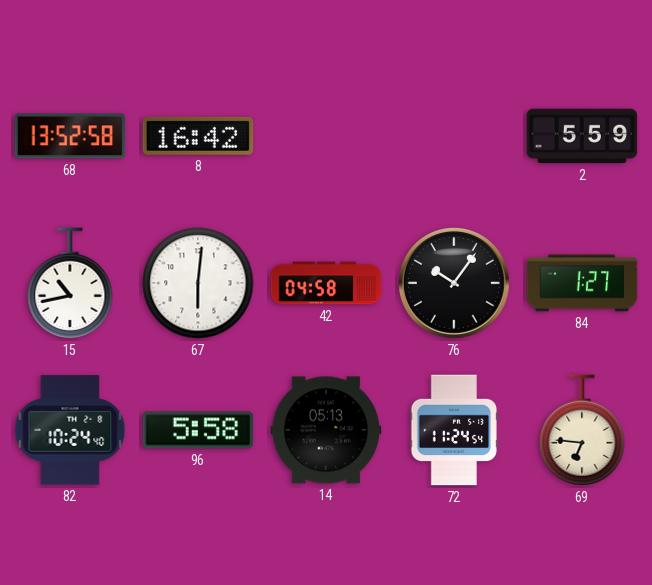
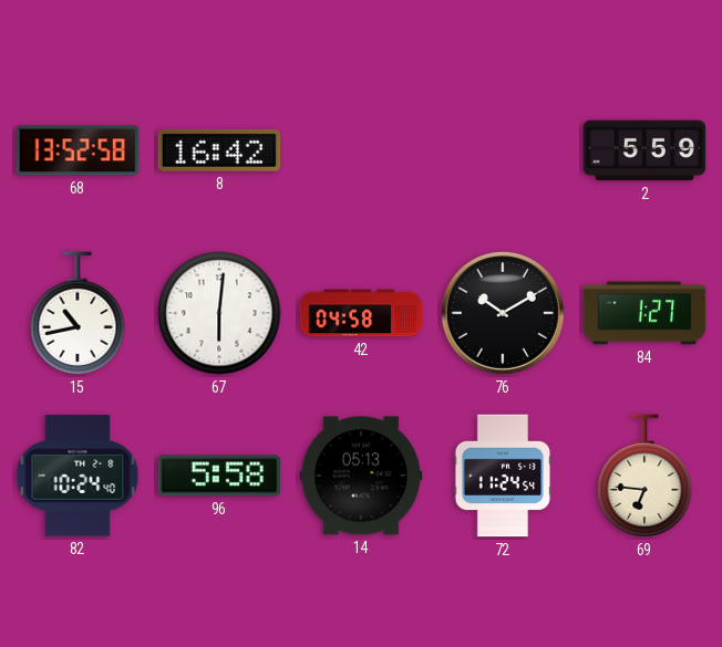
76: 10:06 -> 10:10 (503, 313)
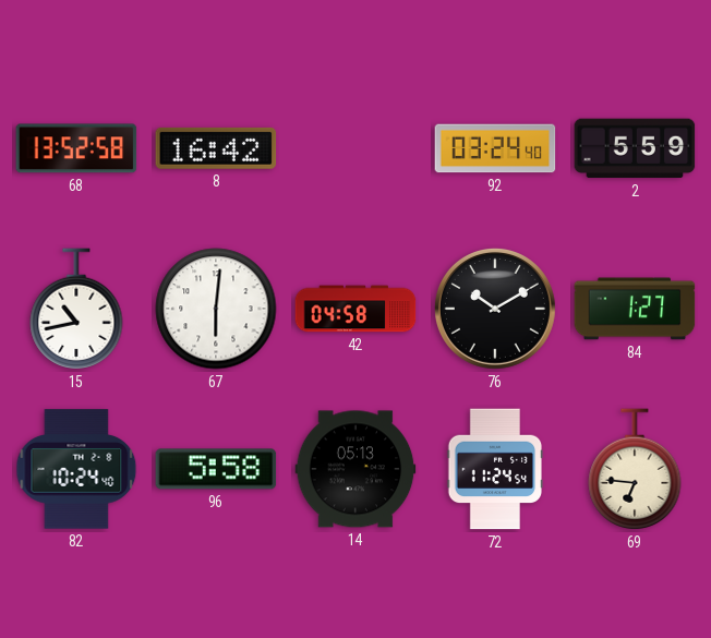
92: none -> 03:24 (495, 148)
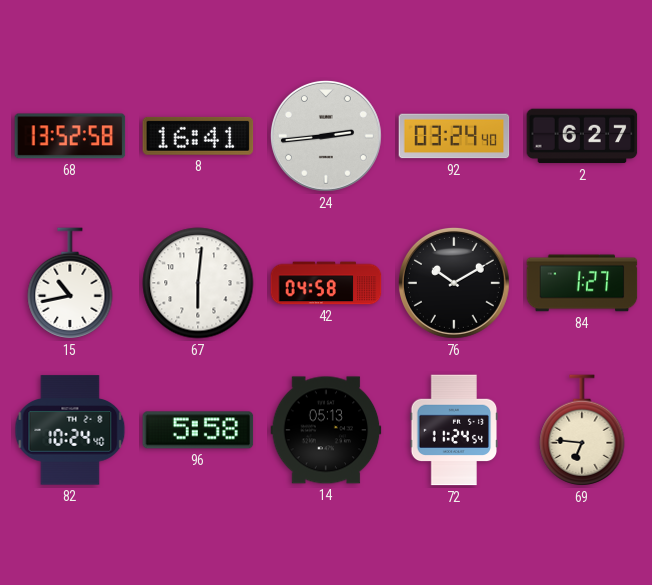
8: 16:42 -> 16:41 (198, 136)
24: none -> 2:44 (326, 136)
2: 5:59 -> 6:27 (582, 136)
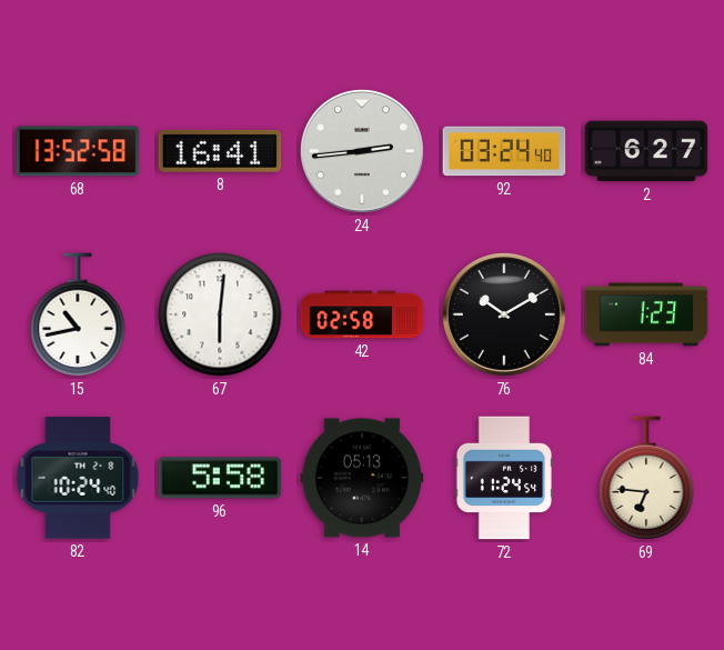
42: 04:58 -> 02:58 (362, 314)
84: 1:27 -> 1:23 (646, 314)
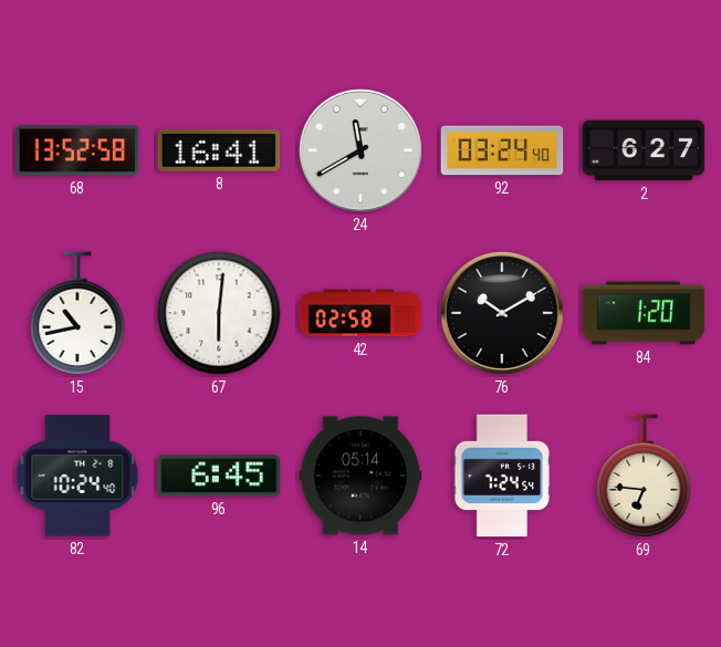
24: 2:44 -> 11:40 (360, 150)
84: 1:23 -> 1:20 (644, 313)
96: 5:58 -> 6:45 (219, 476)
14: 05:13 -> 05:14 (360, 476)
72: 11:24 -> 7:24 (502, 476)
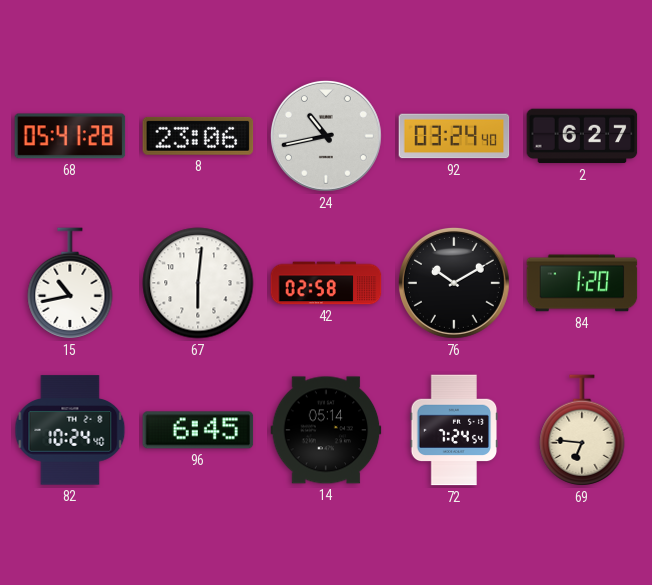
68: 13:52 -> 05:41 (70, 136)
8: 16:41 -> 23:06 (198, 136)
24: 11:40 -> 10:43 (326, 136)
